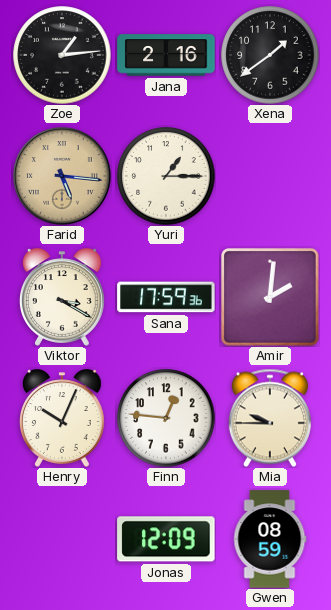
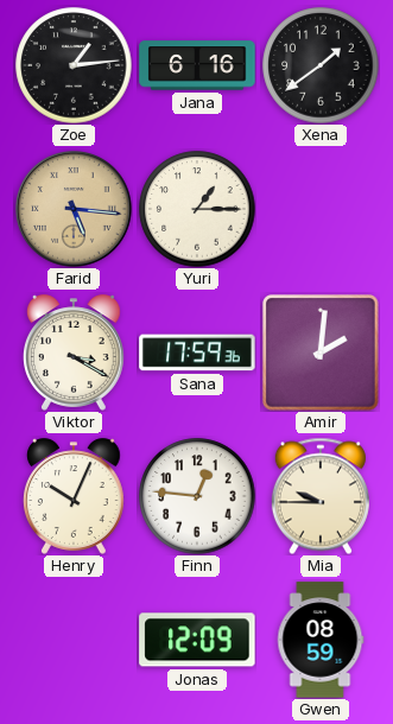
Jana: 2:16 -> 6:16 (197, 65)
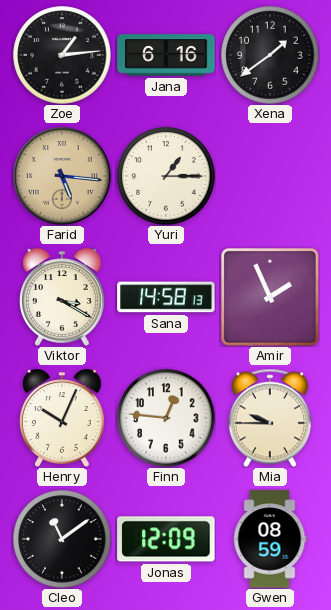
Sana: 17:59 -> 14:58 (166, 297)
Amir: 2:01 -> 1:56 (270, 297)
Cleo: none -> 11:09 (62, 539)
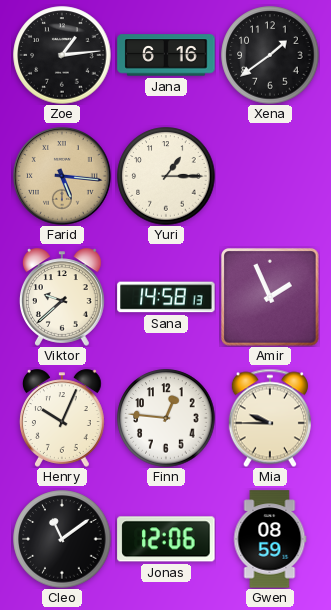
Viktor: 3:20 -> 9:38 (62, 297)
Jonas: 12:09 -> 12:06 (166, 539)
